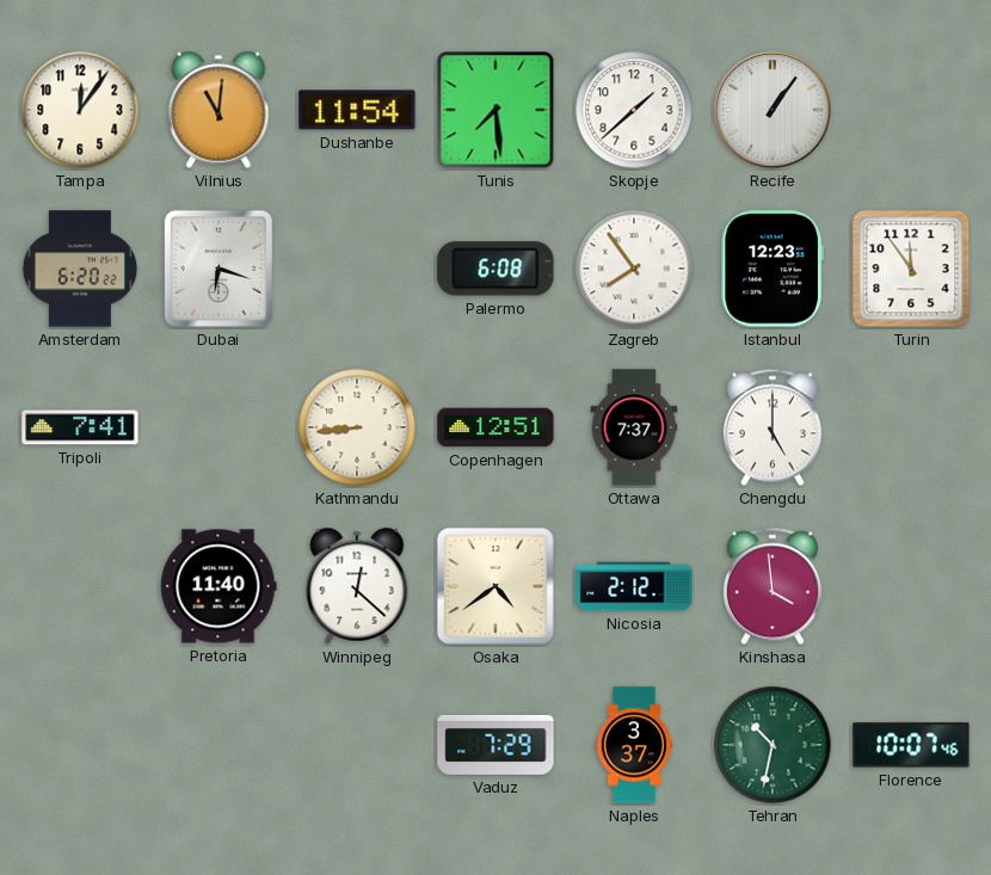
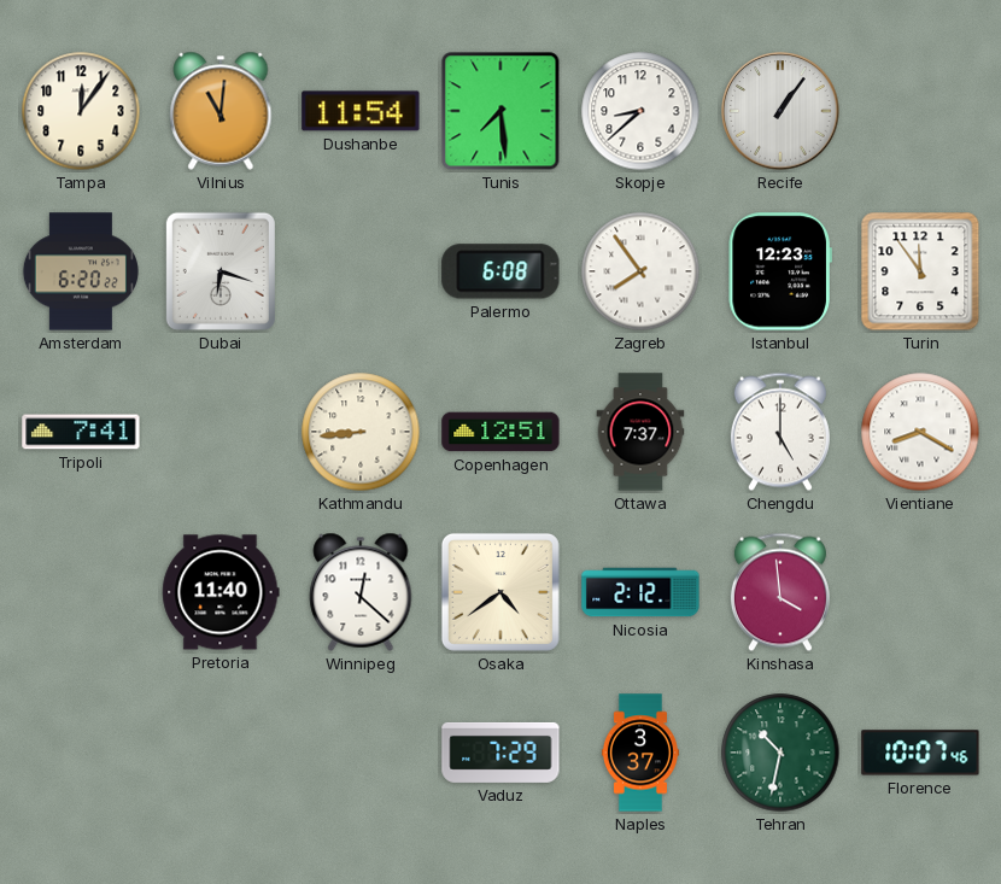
Skopje: 1:38 -> 8:38 (640, 111)
Vientiane: none -> 8:20 (920, 432)
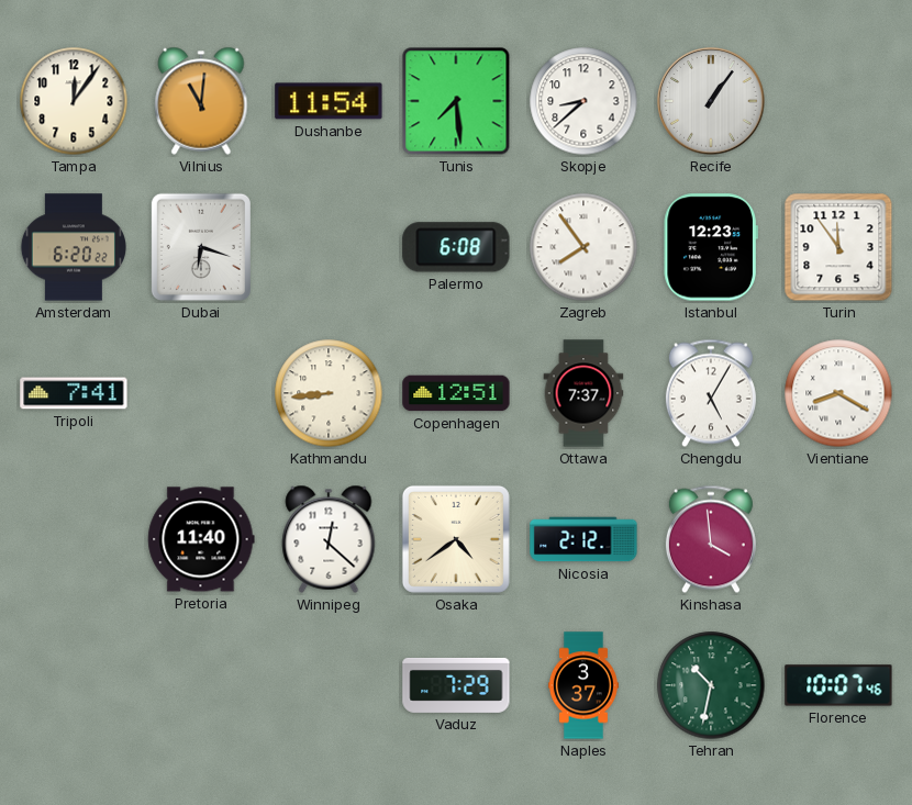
Chengdu: 5:00 -> 5:05 (711, 393)
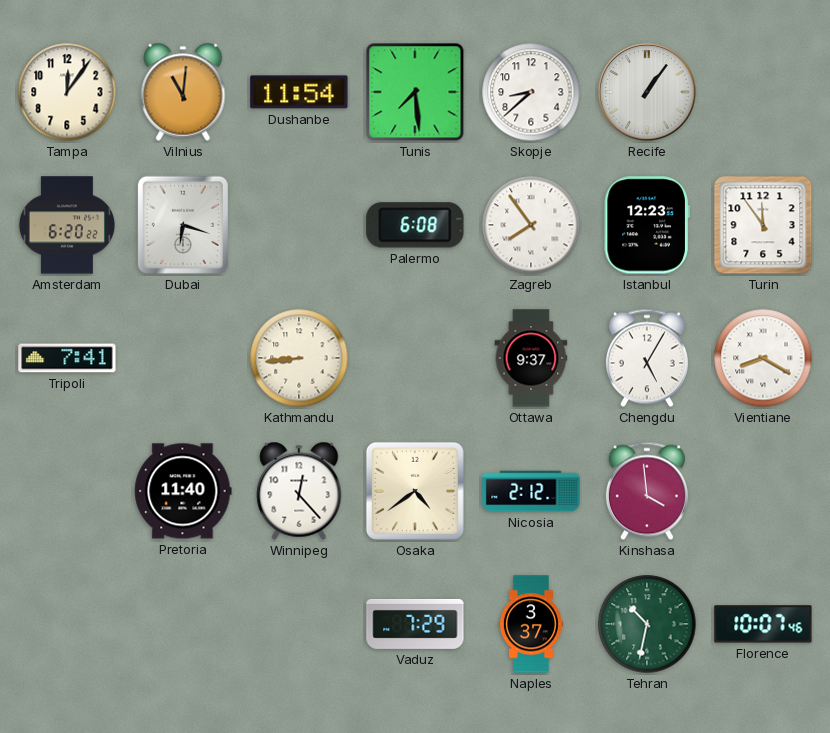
Copenhagen: 12:51 -> none (456, 393)
Ottawa: 7:37 -> 9:37 (531, 358)
Winnipeg: 12:22 -> 12:23 (299, 491)
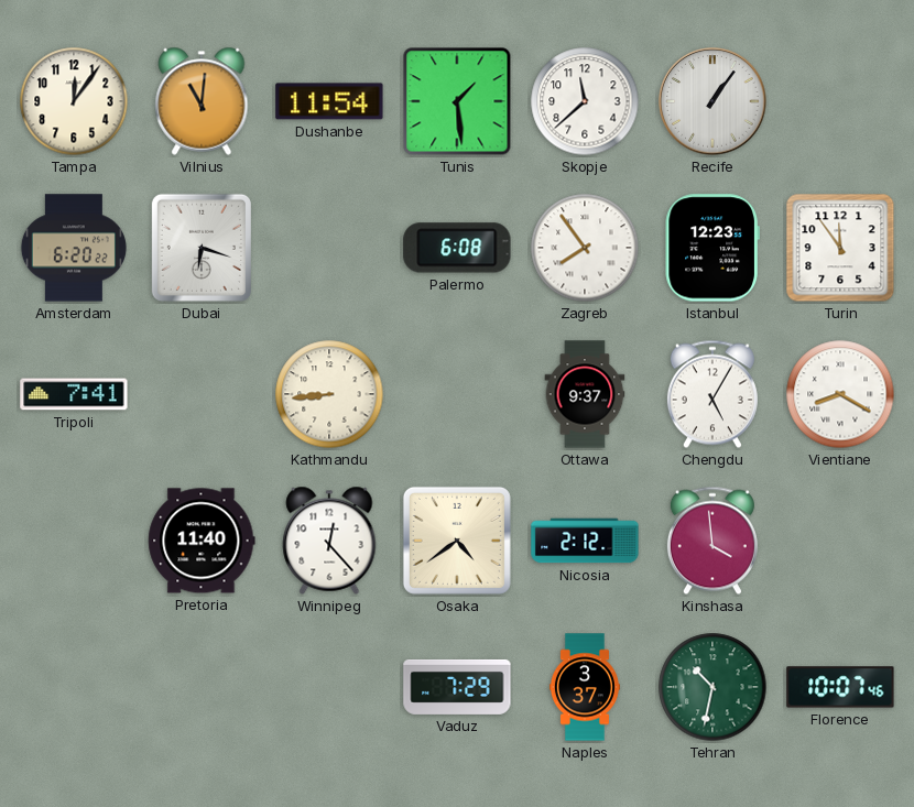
Tunis: 7:29 -> 1:29 (457, 101)
Skopje: 8:38 -> 11:38 (585, 101)
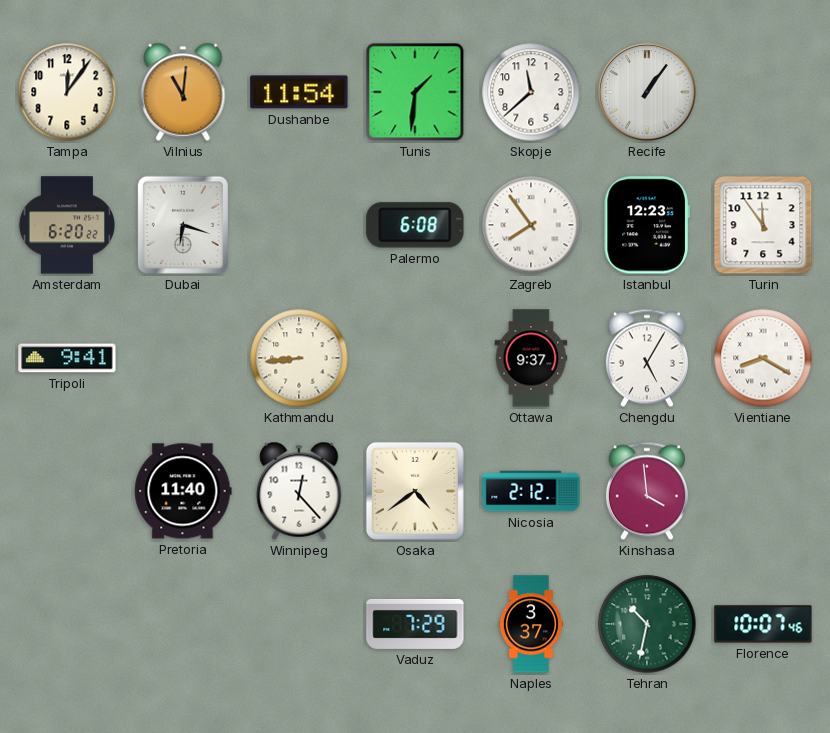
Tunis: 1:29 -> 1:31 (415, 92)
Tripoli: 7:41 -> 9:41 (67, 358)
